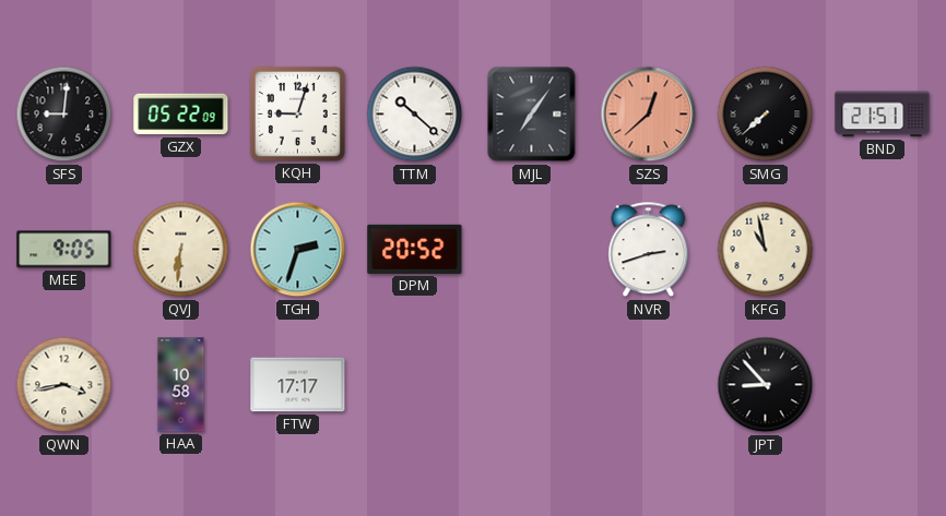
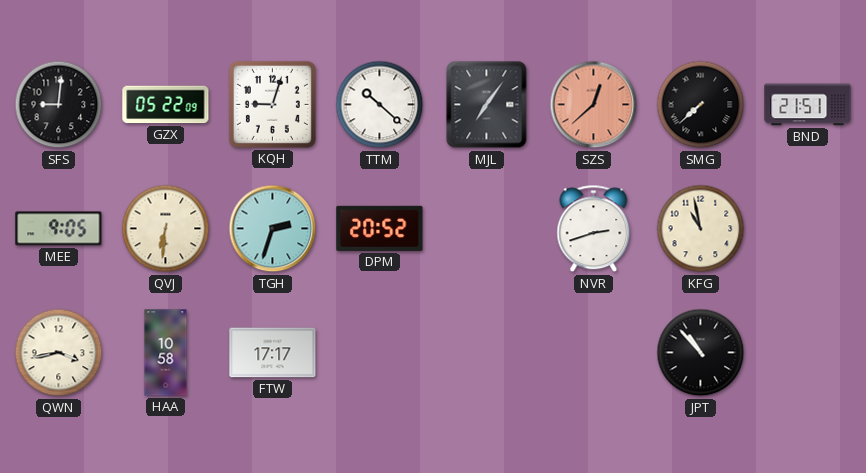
JPT: 8:53 -> 10:53 (701, 353)
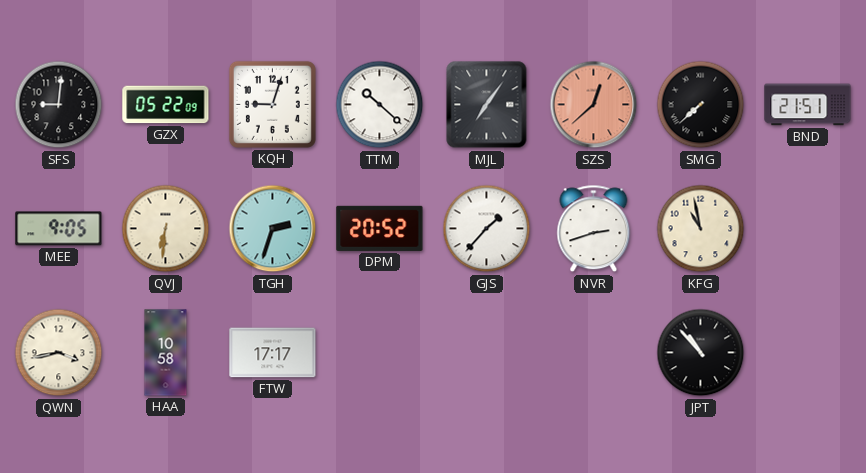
GJS: none -> 1:37 (487, 229)
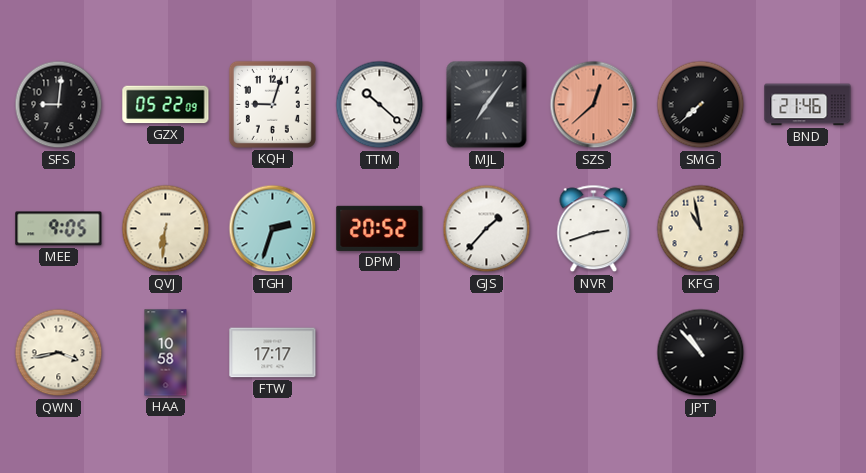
BND: 21:51 -> 21:46 (808, 105)
